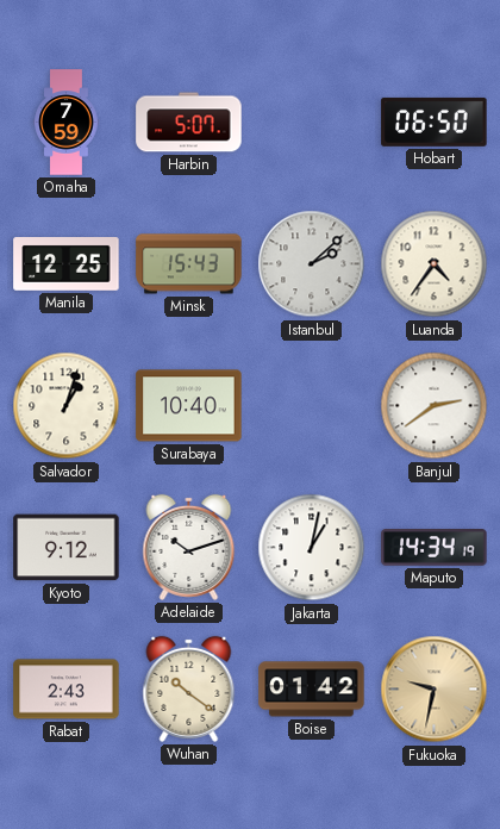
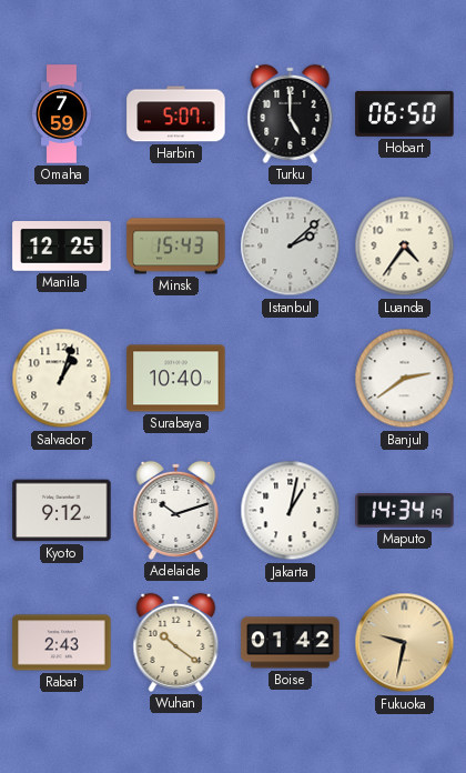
Turku: none -> 5:00 (291, 113)
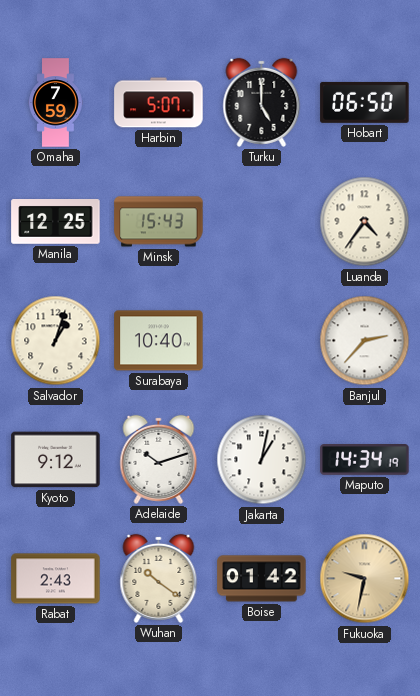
Istanbul: 2:08 -> none (291, 247)
Banjul: 2:39 -> 2:37 (365, 341)
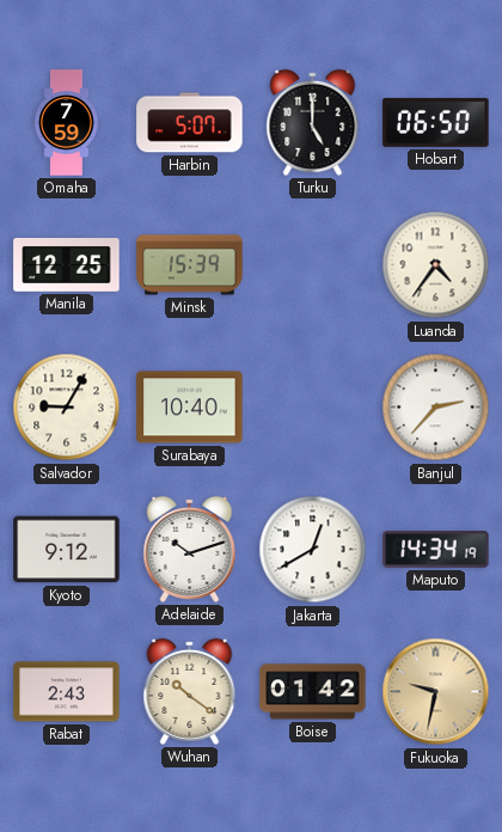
Minsk: 15:43 -> 15:39 (190, 265)
Salvador: 1:03 -> 9:05 (67, 408)
Jakarta: 1:02 -> 12:40 (313, 550)
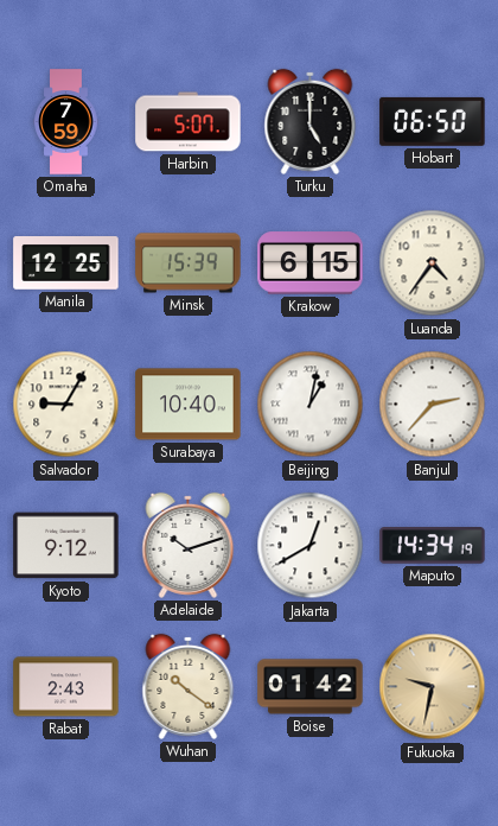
Krakow: none -> 6:15 (311, 263)
Beijing: none -> 1:02 (311, 405)
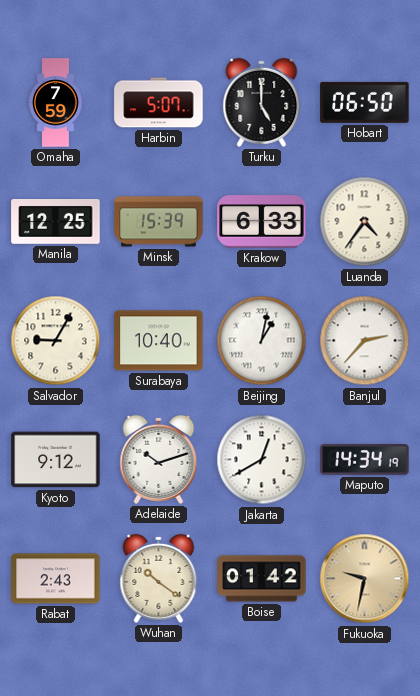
Krakow: 6:15 -> 6:33 (262, 222)
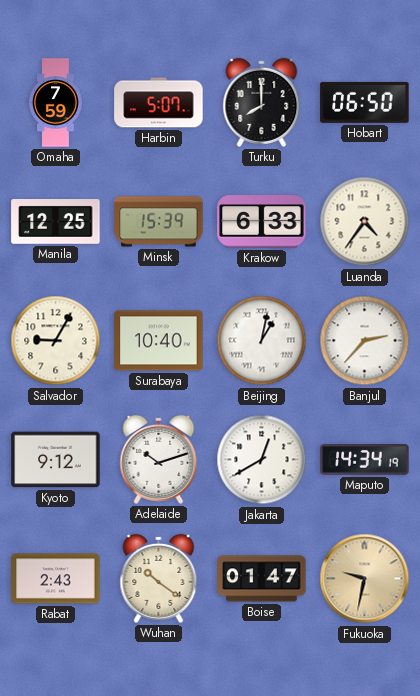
Turku: 5:00 -> 8:00 (262, 102)
Boise: 01:42 -> 01:47 (262, 579)
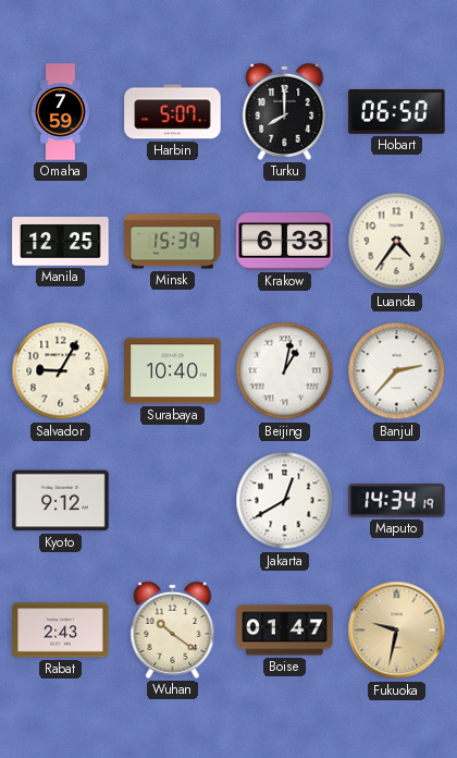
Adelaide: 10:12 -> none (159, 459)
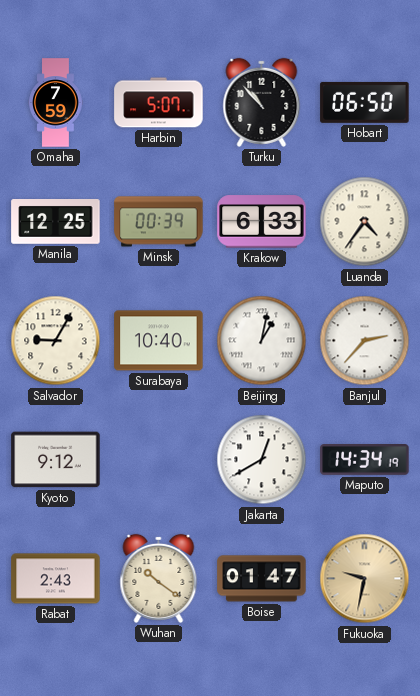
Turku: 8:00 -> 10:53 (262, 102)
Minsk: 15:39 -> 00:39 (159, 222)
